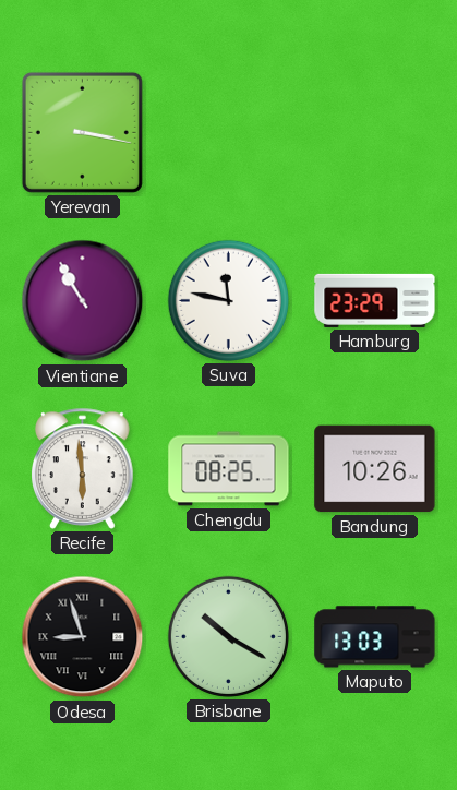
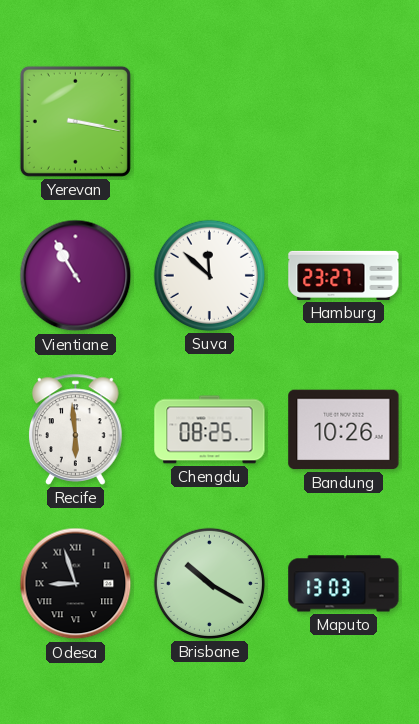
Suva: 11:47 -> 11:52 (209, 275)
Hamburg: 23:29 -> 23:27 (344, 275)
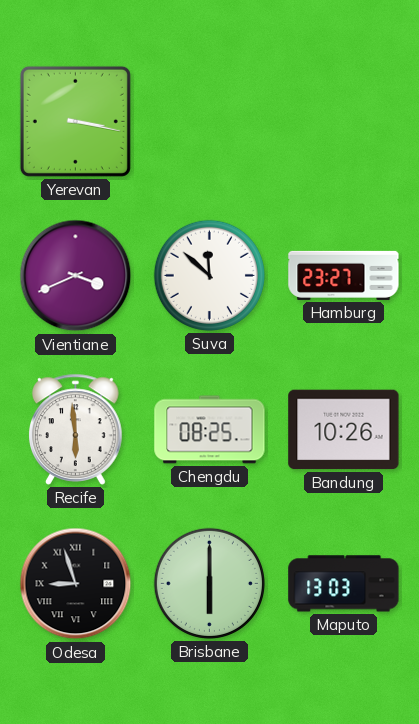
Vientiane: 10:55 -> 3:41 (76, 276)
Brisbane: 10:20 -> 6:00 (209, 583)
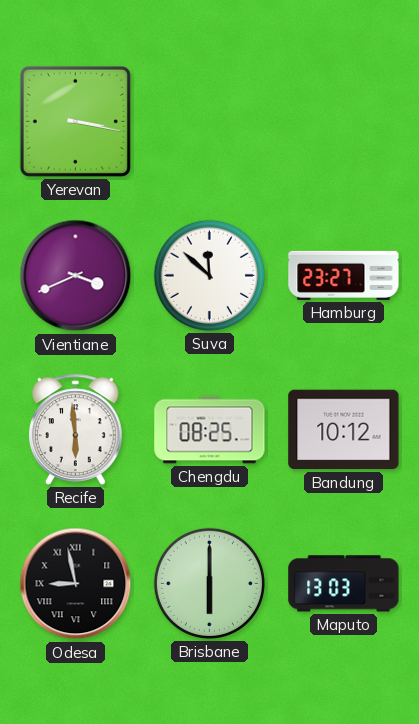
Bandung: 10:26 -> 10:12 (344, 430)
Odesa: 8:57 -> 8:58 (76, 584)
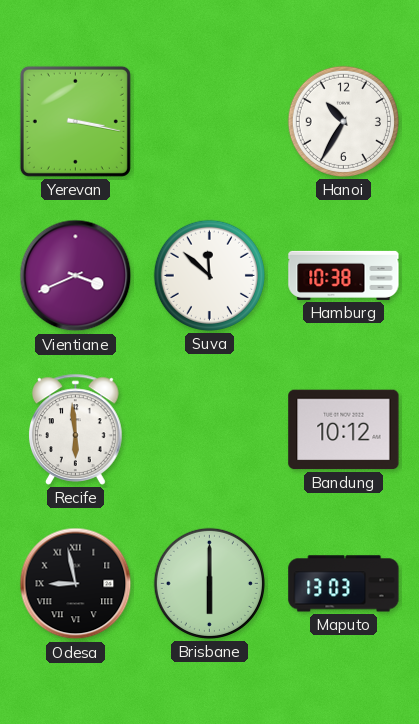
Hanoi: none -> 10:35 (343, 121)
Hamburg: 23:27 -> 10:38 (344, 275)
Chengdu: 08:25 -> none (210, 430)
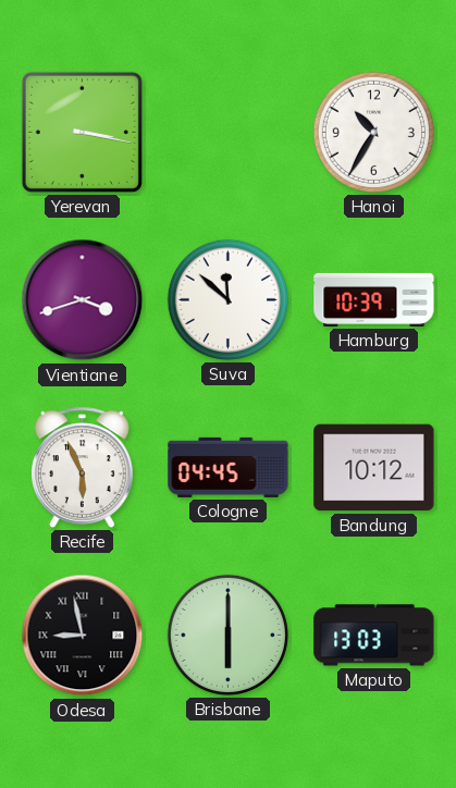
Vientiane: 3:41 -> 3:42 (83, 300)
Hamburg: 10:38 -> 10:39 (374, 299)
Recife: 5:59 -> 5:56 (83, 467)
Cologne: none -> 04:45 (229, 467)
